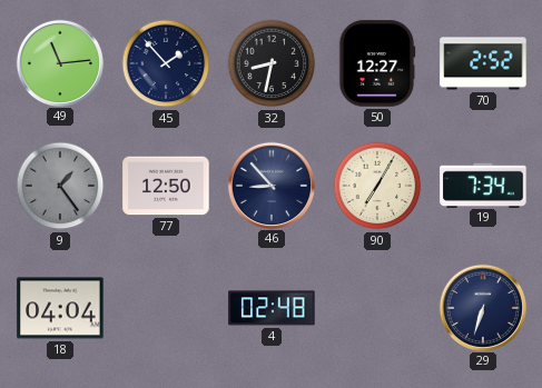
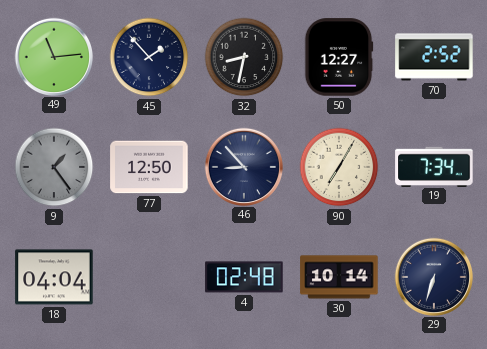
30: none -> 10:14 (339, 277)
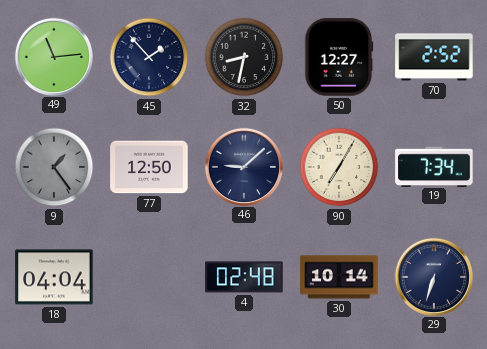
46: 8:53 -> 9:08 (243, 166)
